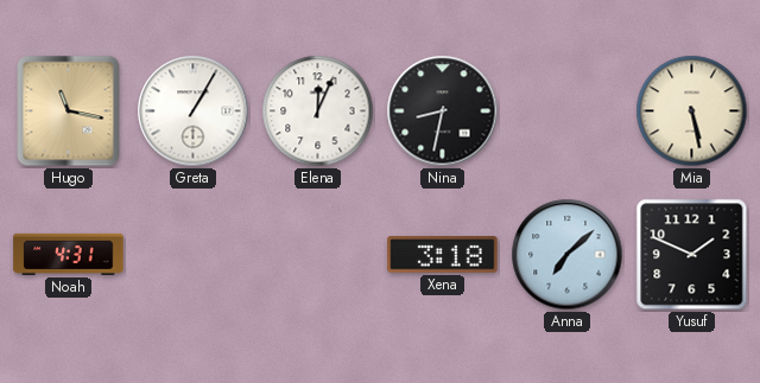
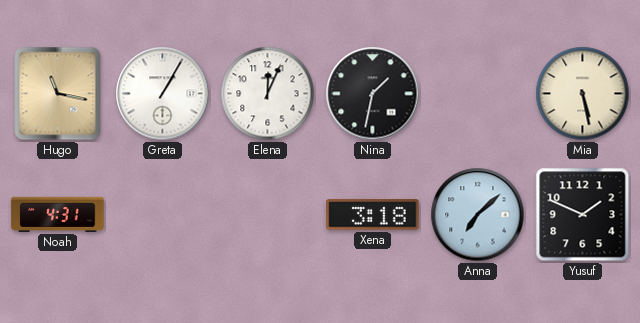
Nina: 8:32 -> 1:32 (373, 94)
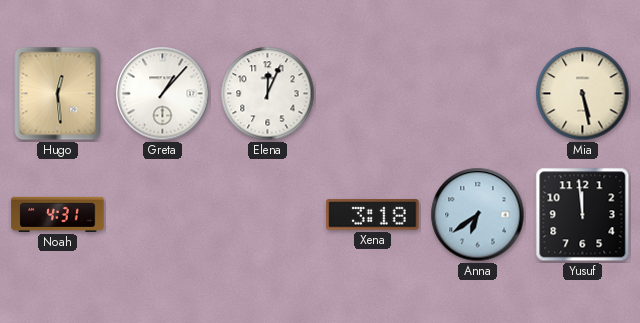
Hugo: 11:17 -> 12:29 (58, 94)
Greta: 1:05 -> 1:07 (163, 94)
Nina: 1:32 -> none (373, 94)
Anna: 7:08 -> 6:39 (478, 215)
Yusuf: 1:49 -> 11:59 (583, 215)
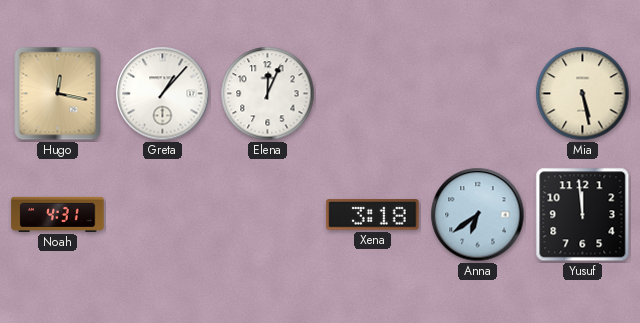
Hugo: 12:29 -> 12:17 (58, 94)
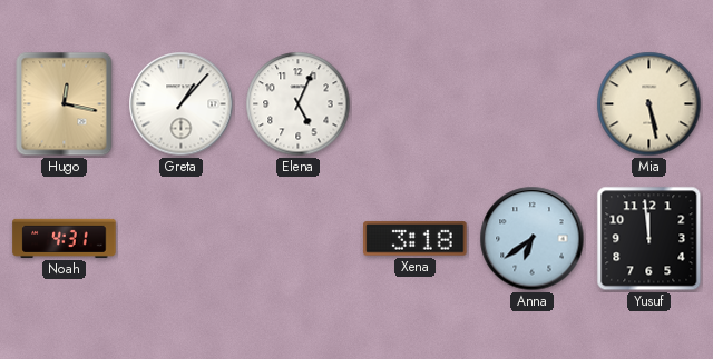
Elena: 12:04 -> 5:04 (299, 104)
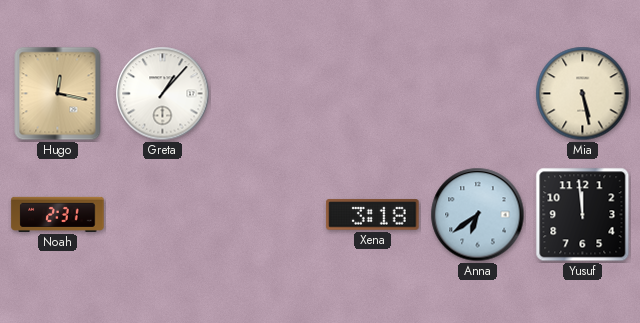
Elena: 5:04 -> none (299, 104)
Noah: 4:31 -> 2:31 (58, 214)
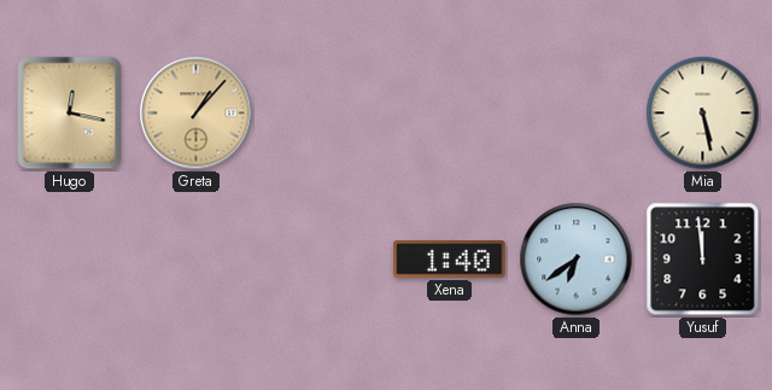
Greta dial: white -> champagne (197, 113)
Noah: 2:31 -> none (58, 214)
Xena: 3:18 -> 1:40 (450, 260)
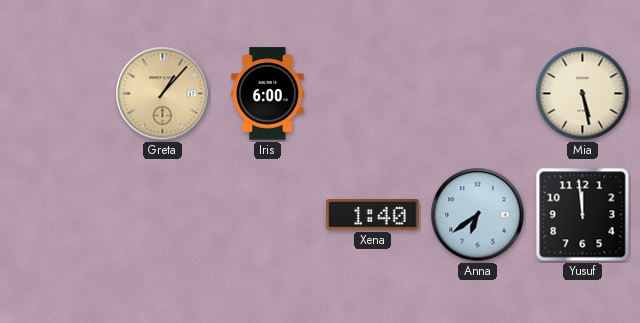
Hugo: 12:17 -> none (70, 113)
Iris: none -> 6:00 (268, 94)
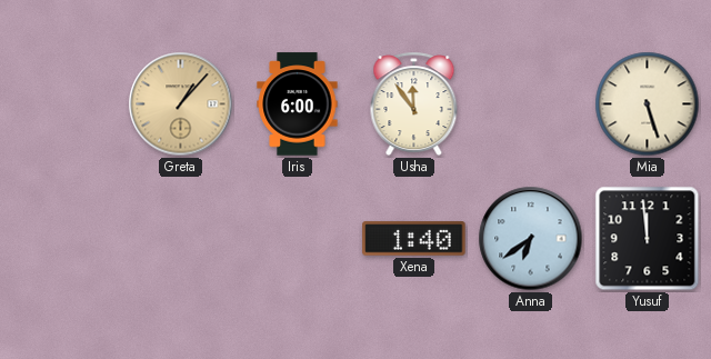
Usha: none -> 11:54 (414, 104)
Mia: 5:28 -> 5:27 (648, 104)
